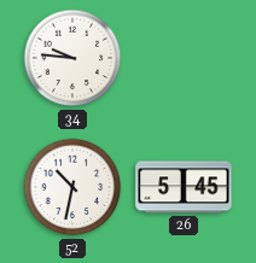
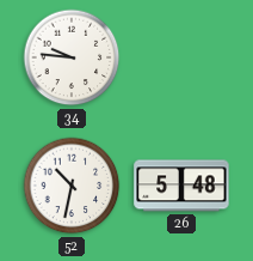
26: 5:45 -> 5:48 (181, 186)
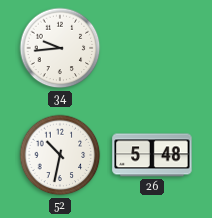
34: 9:46 -> 9:44 (60, 48)
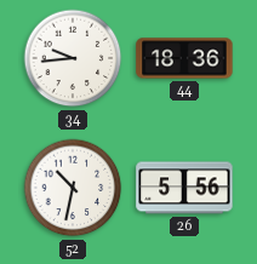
44: none -> 18:36 (184, 58)
26: 5:48 -> 5:56 (184, 188)
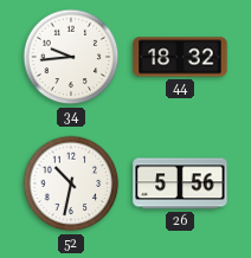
44: 18:36 -> 18:32 (180, 57)
